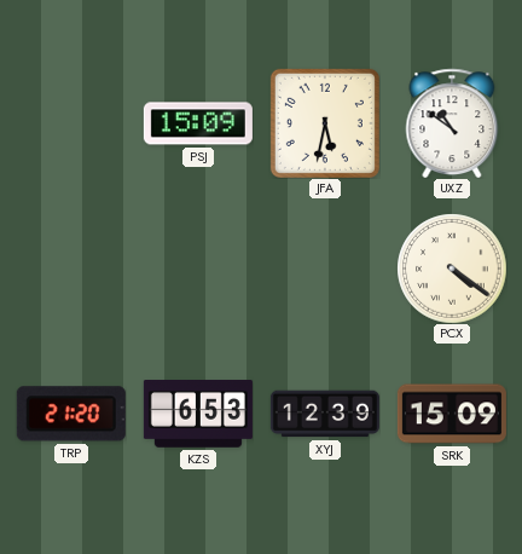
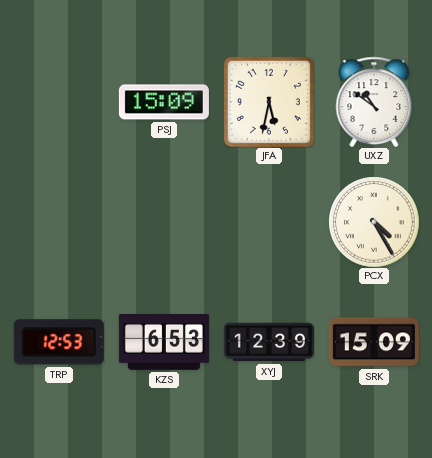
PCX: 4:21 -> 4:25 (374, 222)
TRP: 21:20 -> 12:53 (59, 342)
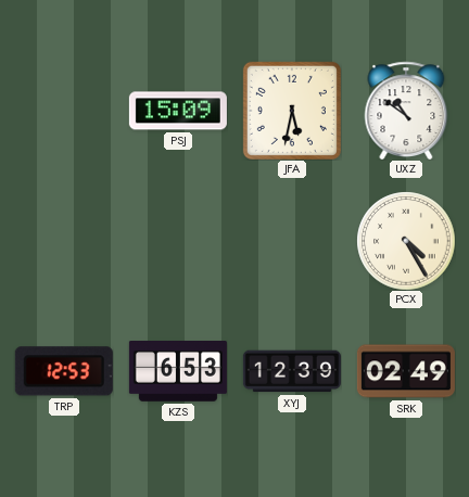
SRK: 15:09 -> 02:49 (406, 371)
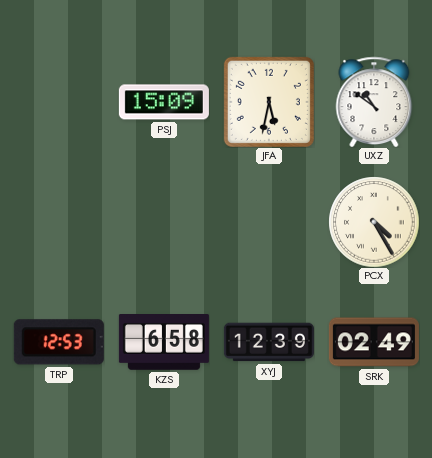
KZS: 6:53 -> 6:58 (164, 343)
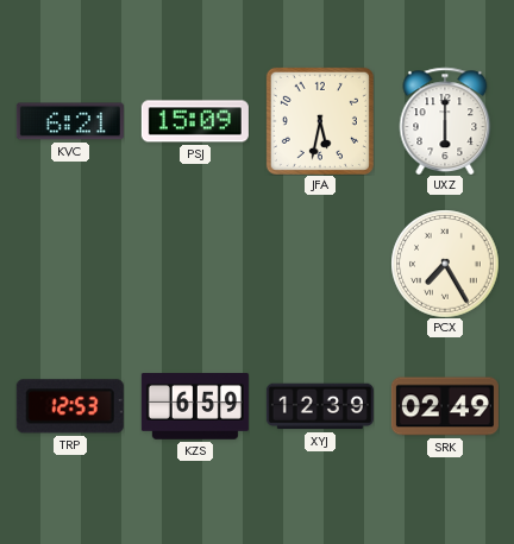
KVC: none -> 6:21 (70, 121)
UXZ: 10:51 -> 6:00 (445, 121)
PCX: 4:25 -> 7:25 (445, 264)
KZS: 6:58 -> 6:59 (195, 407)
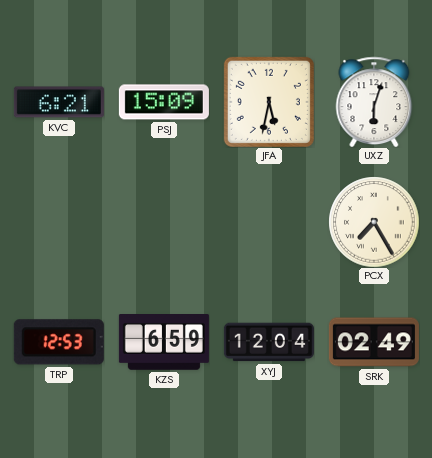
UXZ: 6:00 -> 6:03 (374, 102)
XYJ: 12:39 -> 12:04 (269, 342)
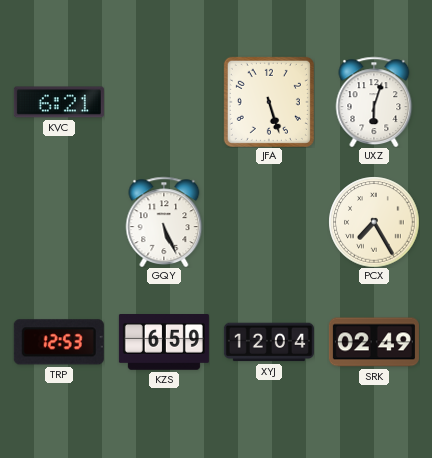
PSJ: 15:09 -> none (164, 102)
JFA: 5:32 -> 5:27 (269, 102)
GQY: none -> 5:26 (164, 222)
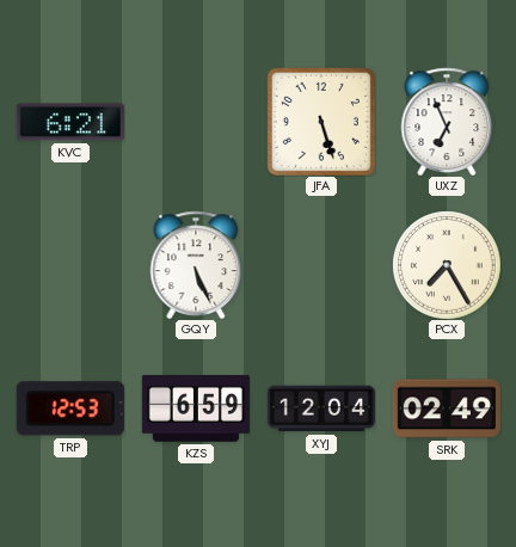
UXZ: 6:03 -> 6:56 (447, 122)
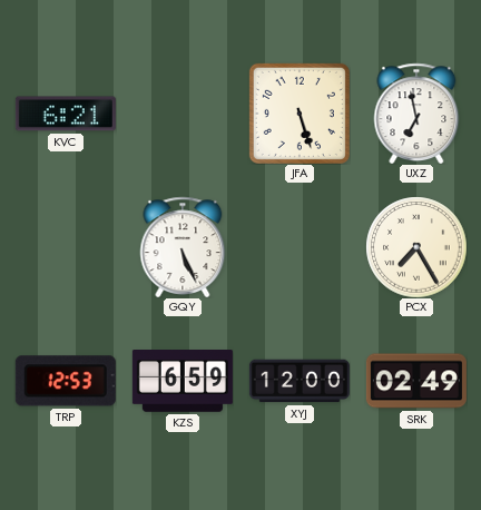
UXZ: 6:56 -> 6:58 (416, 114)
XYJ: 12:04 -> 12:00 (300, 381)
